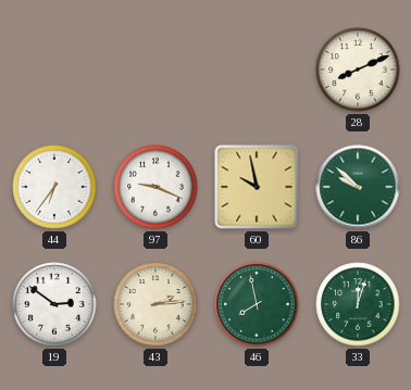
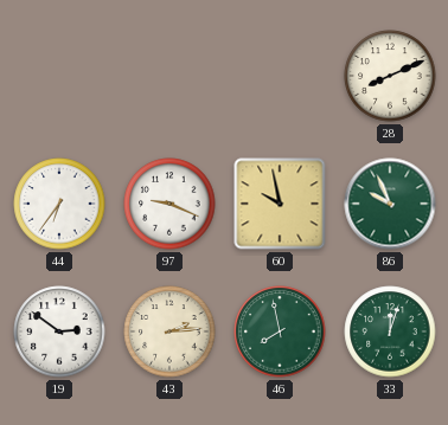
86: 9:52 -> 9:56 (390, 204)
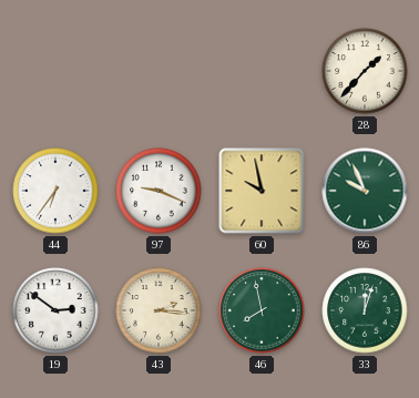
28: 8:11 -> 1:37 (365, 71)
43: 2:14 -> 2:16 (159, 310)
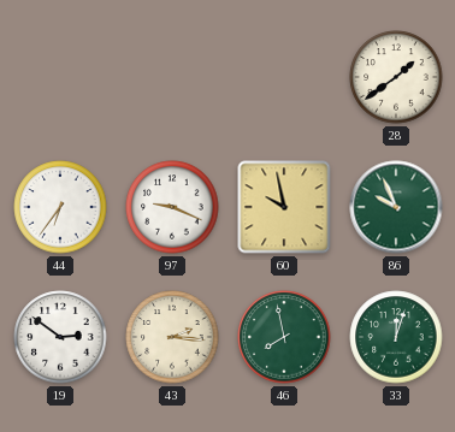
28: 1:37 -> 1:39 (396, 77)
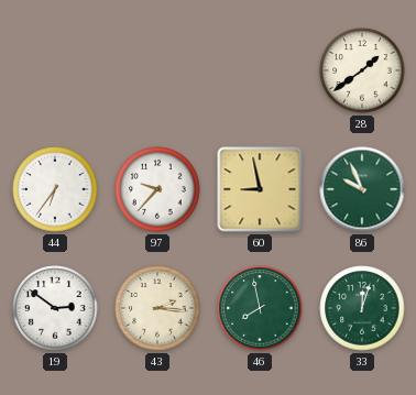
97: 9:19 -> 9:37 (157, 189)
60: 9:58 -> 8:58 (260, 189)
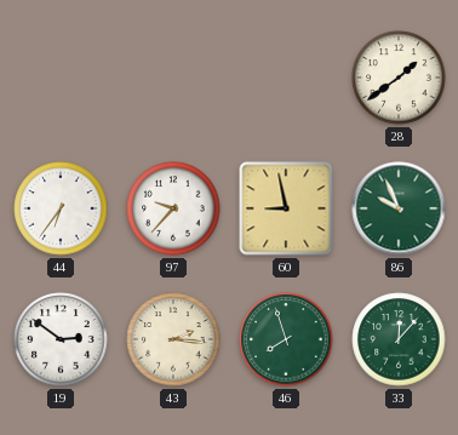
46: 7:58 -> 7:57 (286, 339)
33: 12:03 -> 12:07 (399, 339)
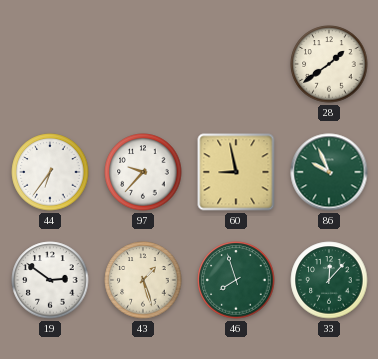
43: 2:16 -> 1:27 (143, 280)
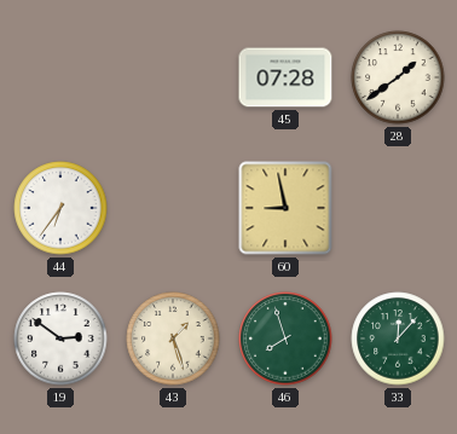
45: none -> 07:28 (285, 77)
97: 9:37 -> none (143, 172)
86: 9:56 -> none (329, 172)
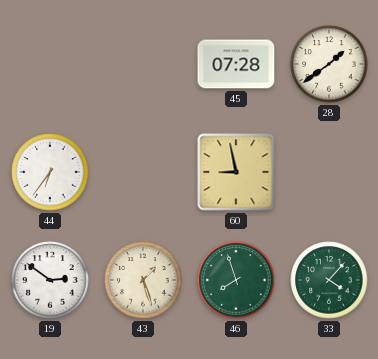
33: 12:07 -> 4:07 (329, 280)
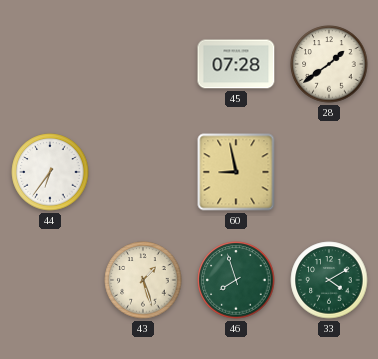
19: 2:51 -> none (50, 280)
33: 4:07 -> 4:10 (329, 280)
